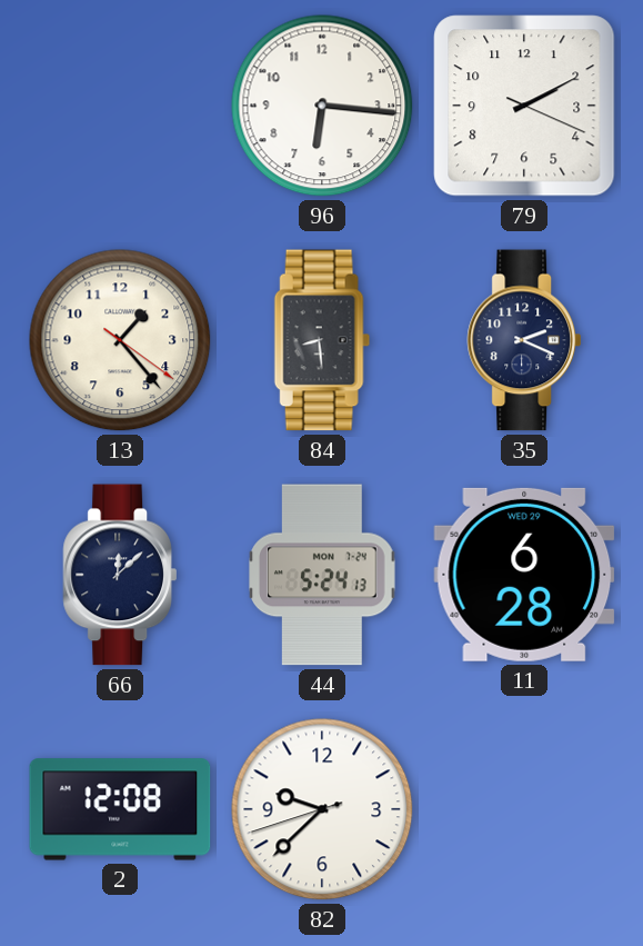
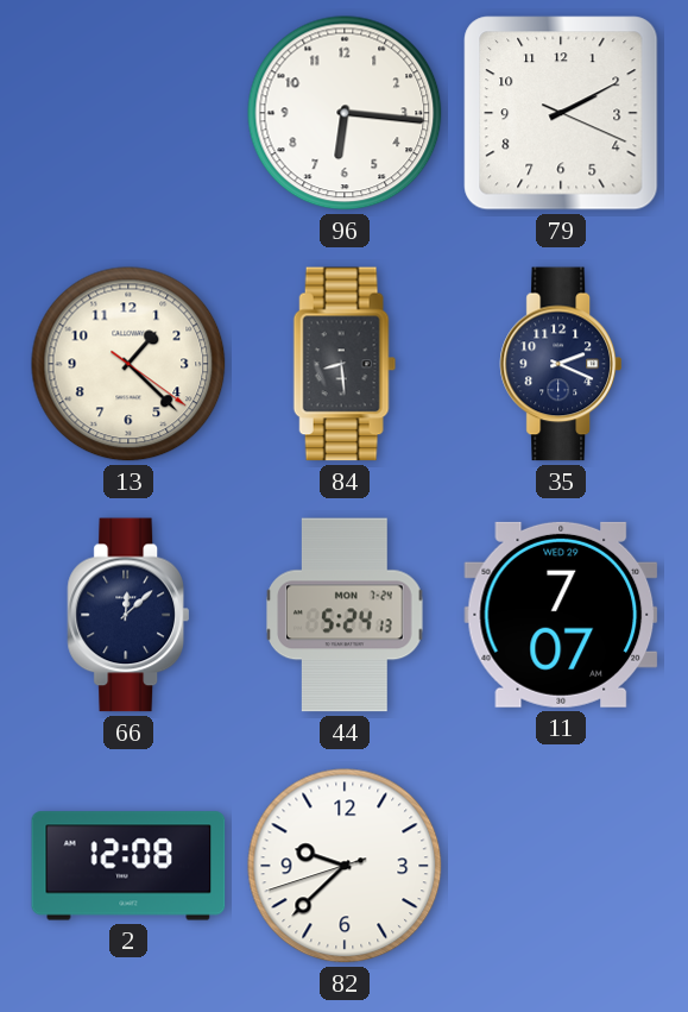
13: 1:23 -> 1:22 (128, 364)
11: 6:28 -> 7:07 (561, 615)
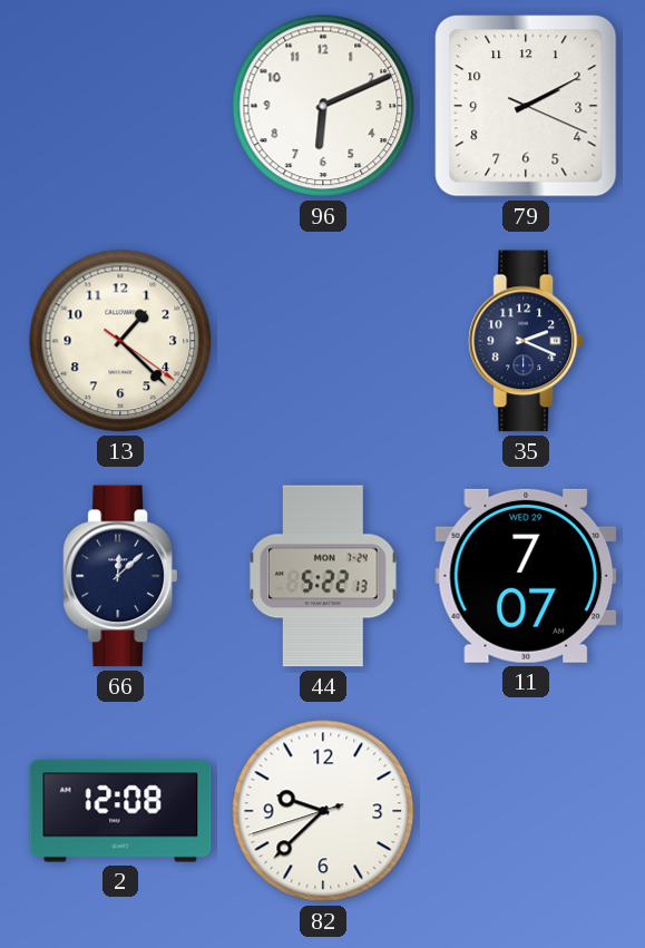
96: 6:16 -> 6:11 (323, 106)
84: 8:29 -> none (345, 364)
44: 5:24 -> 5:22 (323, 576)
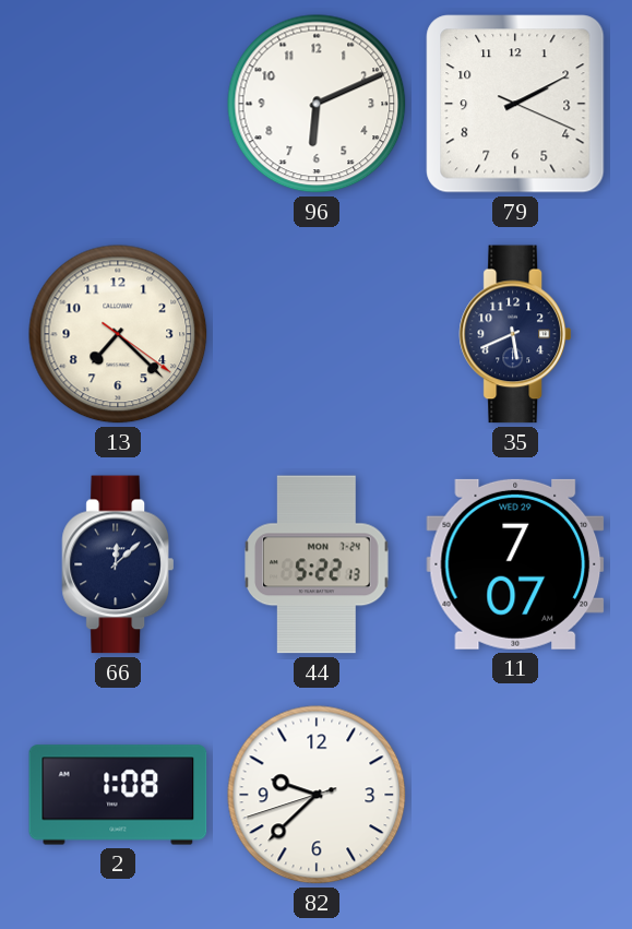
13: 1:22 -> 7:22 (118, 334)
35: 2:19 -> 5:41 (515, 334)
2: 12:08 -> 1:08 (118, 795)
